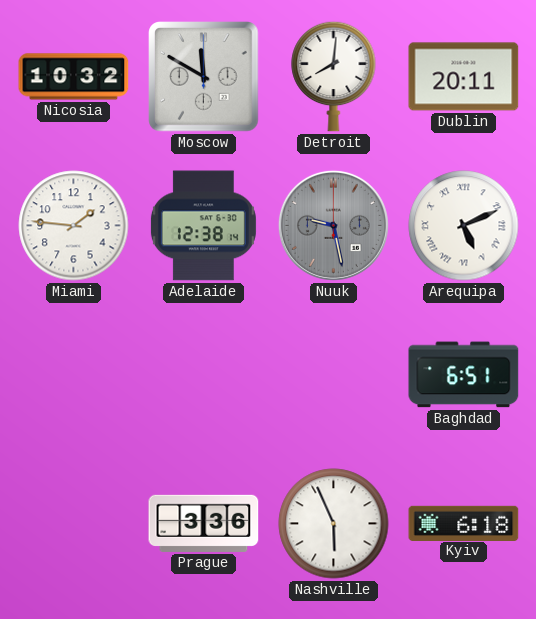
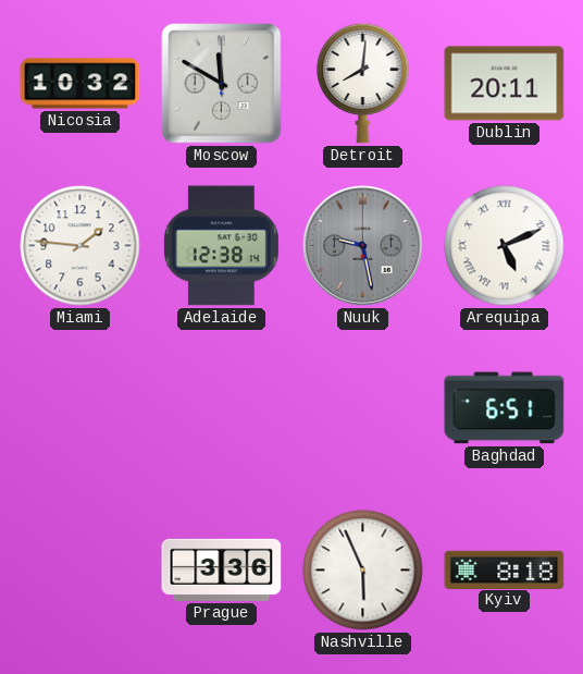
Kyiv: 6:18 -> 8:18 (505, 569)
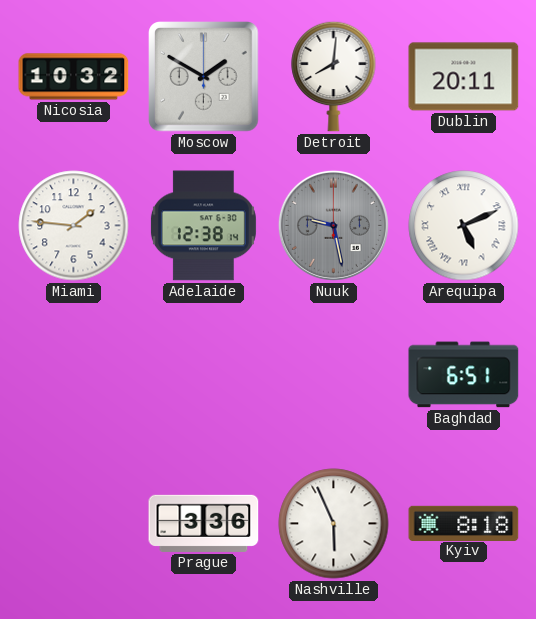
Moscow: 11:50 -> 1:50 (204, 77)
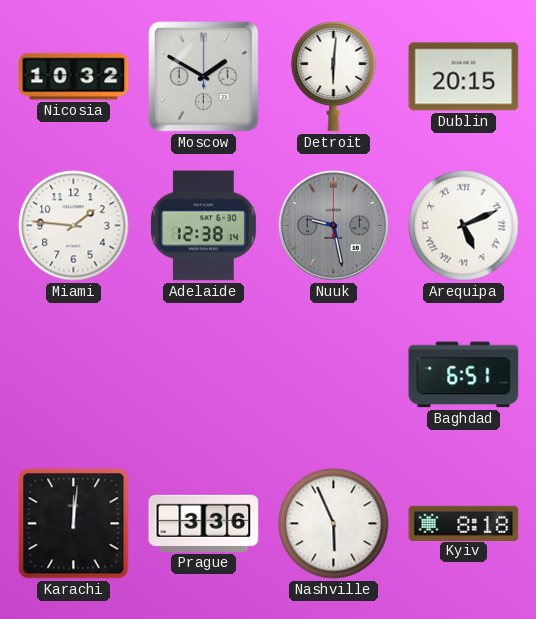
Detroit: 8:01 -> 6:01 (334, 76)
Dublin: 20:11 -> 20:15 (464, 77)
Karachi: none -> 12:01 (74, 524)
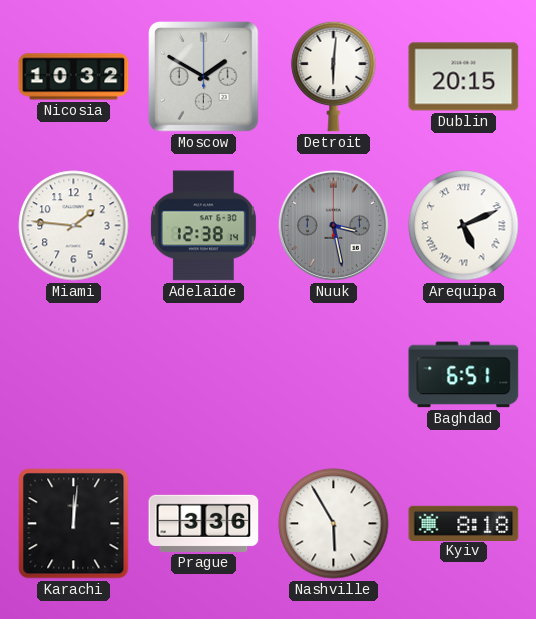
Nuuk: 9:28 -> 3:28 (333, 225)
Nashville: 5:56 -> 5:55 (334, 524)
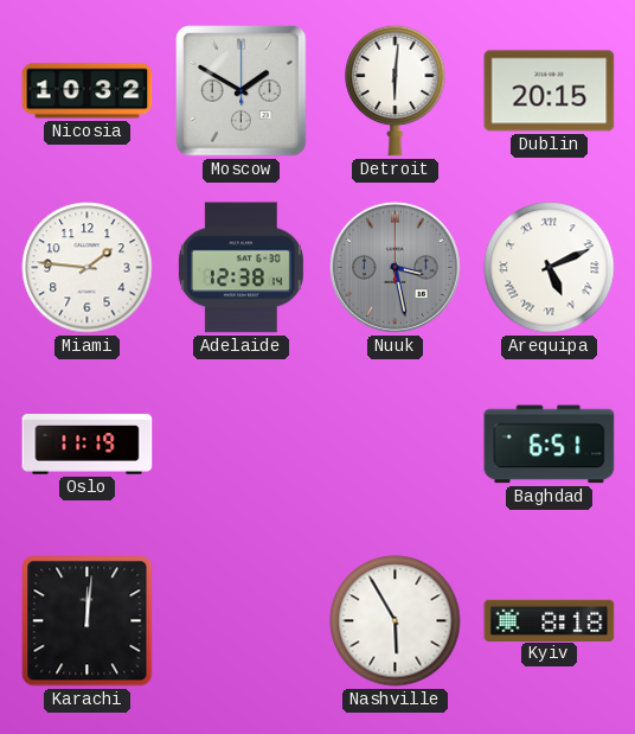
Oslo: none -> 11:19 (88, 445)
Prague: 3:36 -> none (204, 523)
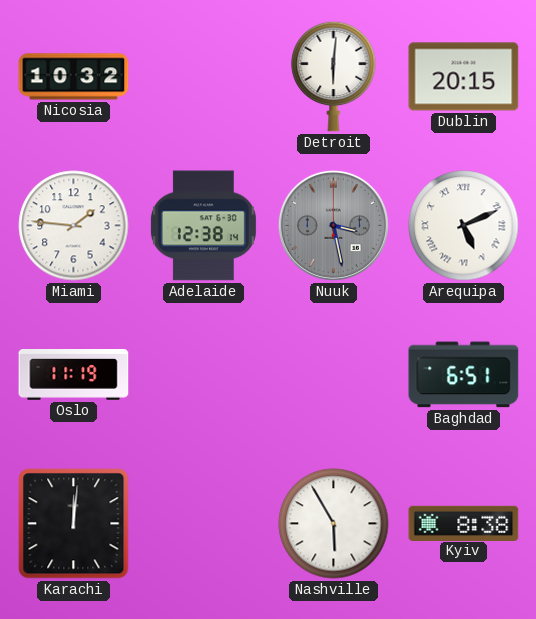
Moscow: 1:50 -> none (242, 91)
Kyiv: 8:18 -> 8:38 (464, 523)
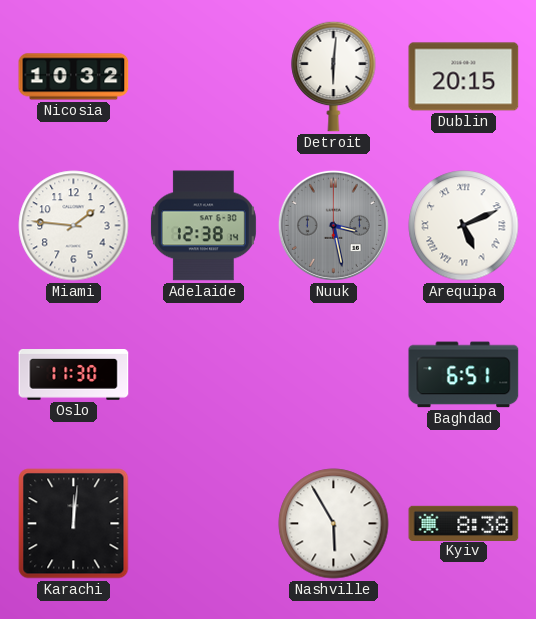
Oslo: 11:19 -> 11:30 (74, 375)
